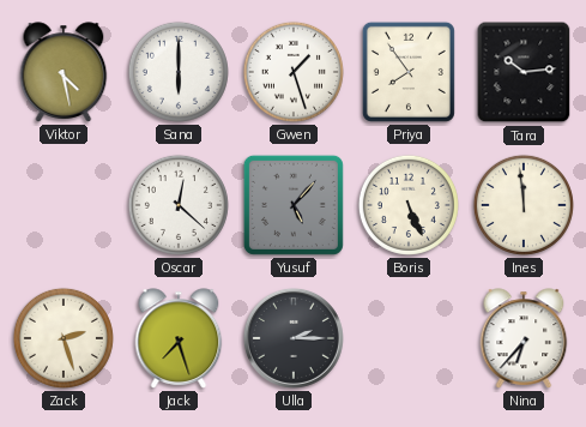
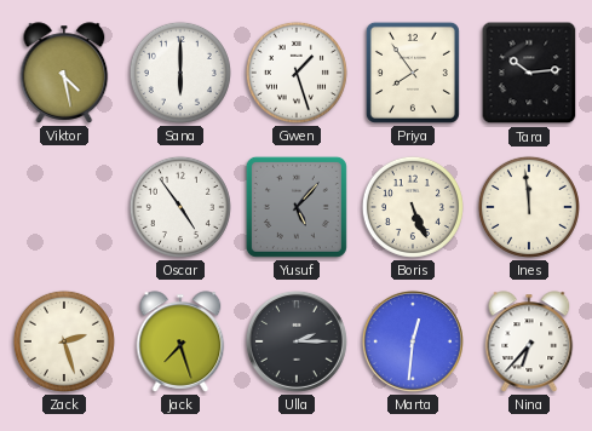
Oscar: 12:22 -> 4:54 (180, 207)
Marta: none -> 12:31 (413, 341)
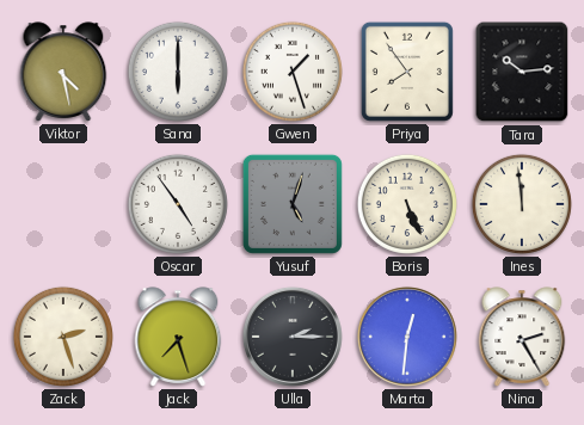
Yusuf: 5:07 -> 5:03 (293, 204)
Nina: 6:37 -> 2:25 (522, 337)
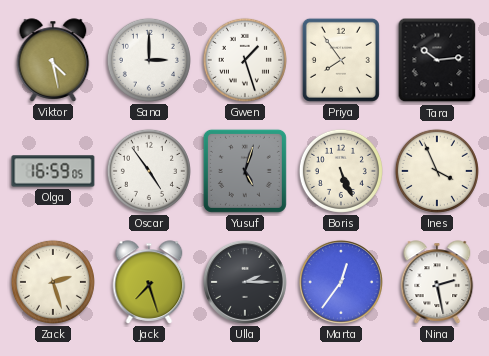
Sana: 6:00 -> 3:00 (149, 60)
Olga: none -> 16:59 (53, 171)
Ines: 11:59 -> 3:56 (437, 171)
Marta: 12:31 -> 12:36 (341, 282)
Nina: 2:25 -> 2:28 (437, 282)
